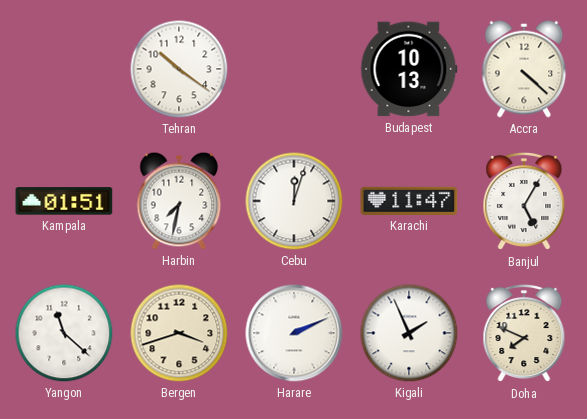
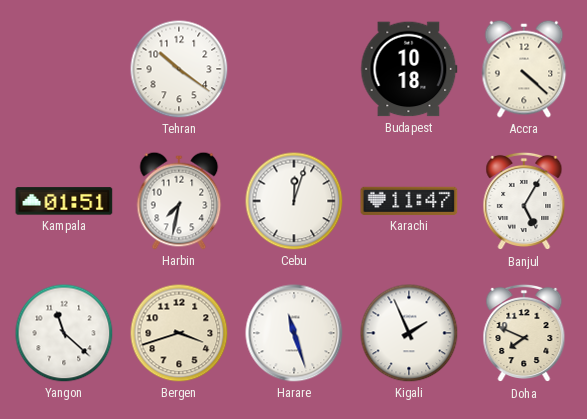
Budapest: 10:13 -> 10:18 (409, 69)
Harare: 2:11 -> 11:27 (294, 333)
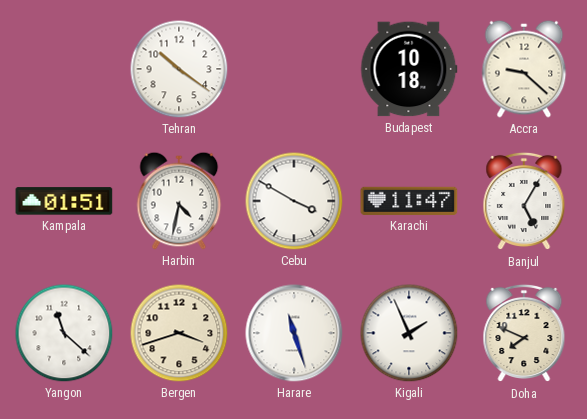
Accra: 4:22 -> 9:22 (524, 69)
Harbin: 7:32 -> 4:32 (179, 201)
Cebu: 12:03 -> 3:50 (294, 201)
